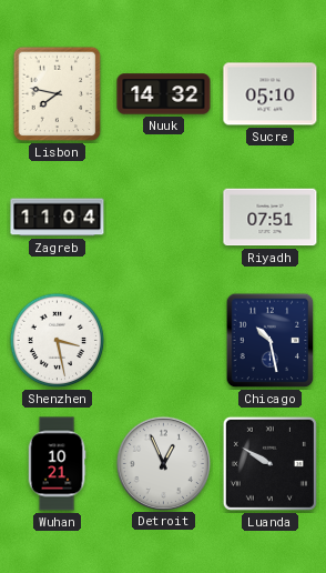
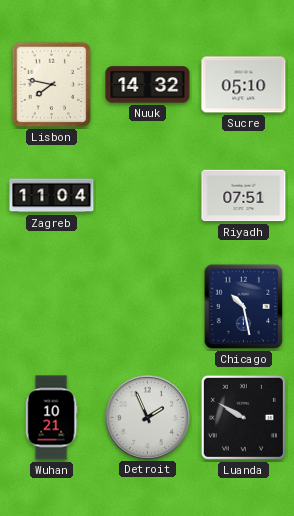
Shenzhen: 3:28 -> none (58, 341)
Detroit: 12:56 -> 1:56 (147, 417)
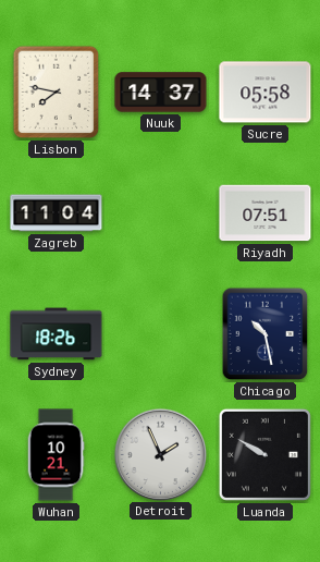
Nuuk: 14:32 -> 14:37 (161, 93)
Sucre: 05:10 -> 05:58 (266, 93)
Sydney: none -> 18:26 (57, 334)
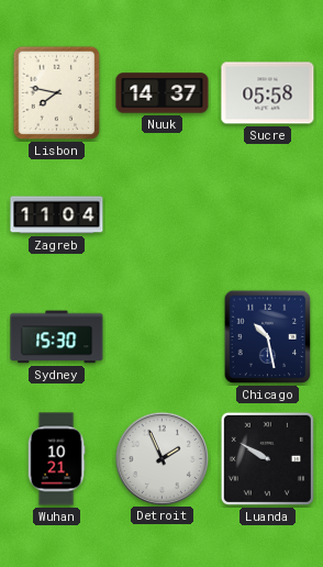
Riyadh: 07:51 -> none (266, 213)
Sydney: 18:26 -> 15:30 (57, 337)
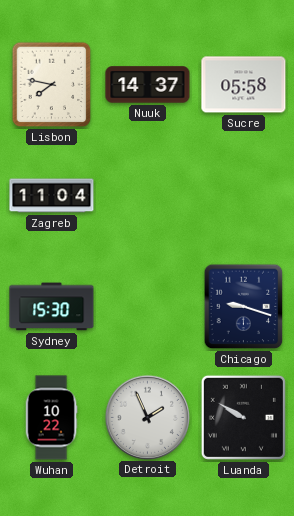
Chicago: 10:28 -> 9:18 (244, 307)
Wuhan: 10:21 -> 10:22 (51, 418)
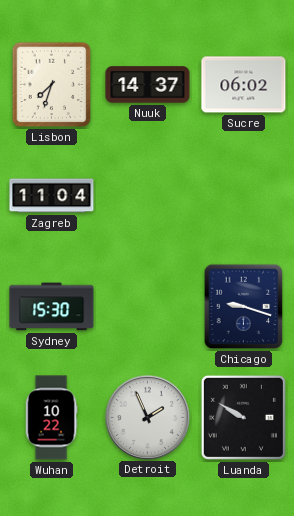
Lisbon: 7:47 -> 7:33 (52, 85)
Sucre: 05:58 -> 06:02 (244, 85)
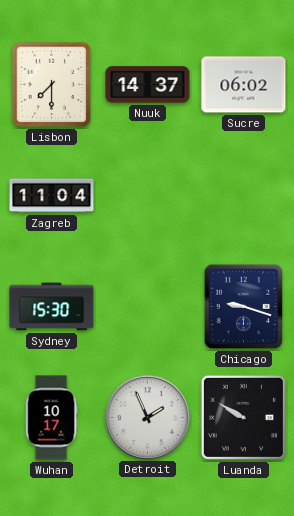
Lisbon: 7:33 -> 7:30 (52, 85)
Wuhan: 10:22 -> 10:17 (51, 418)
